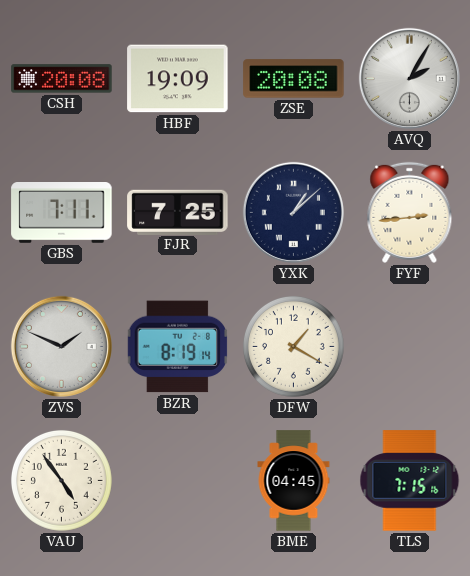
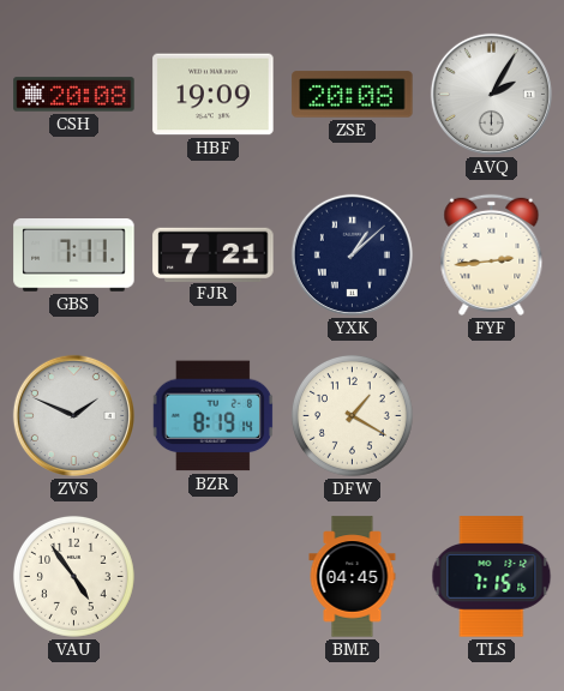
FJR: 7:25 -> 7:21 (214, 254)
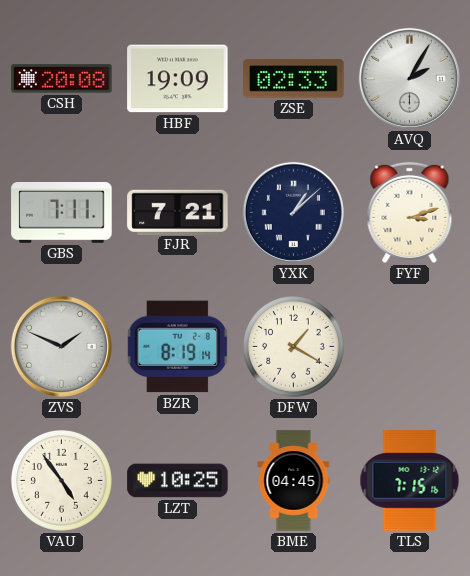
ZSE: 20:08 -> 02:33 (294, 79)
FYF: 2:44 -> 3:12 (410, 212)
LZT: none -> 10:25 (178, 481)
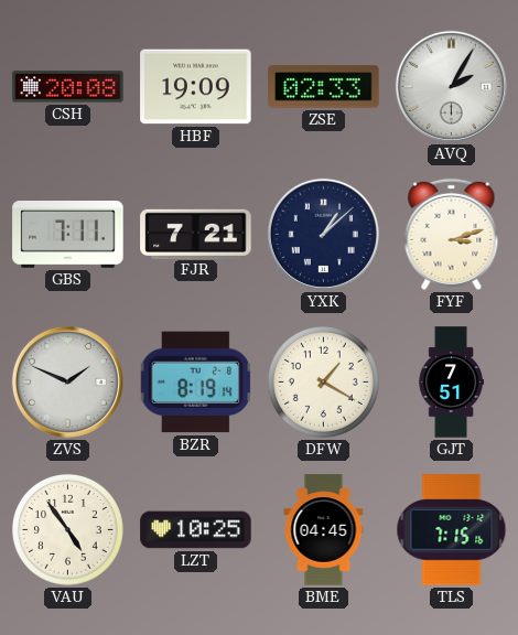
GJT: none -> 7:51 (451, 383)
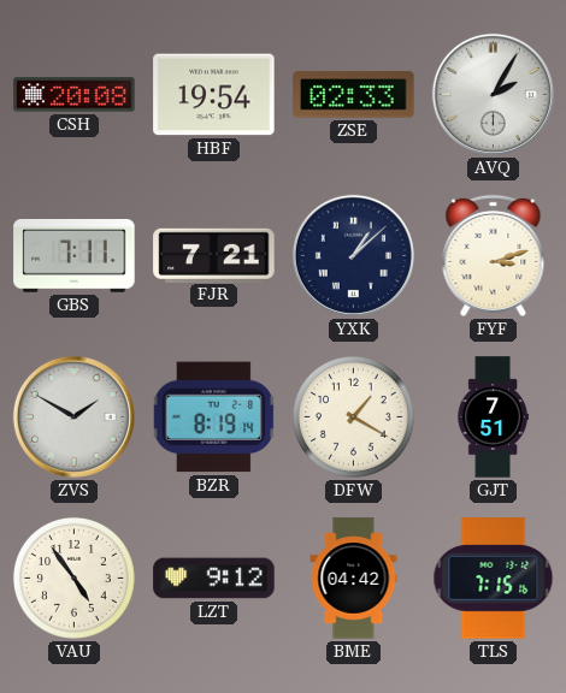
HBF: 19:09 -> 19:54 (214, 95)
ZVS: 1:49 -> 1:50 (73, 416)
LZT: 10:25 -> 9:12 (214, 579)
BME: 04:45 -> 04:42 (354, 579)
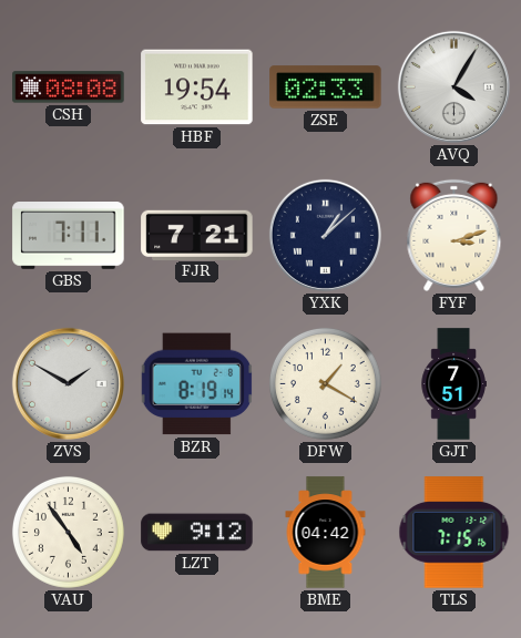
CSH: 20:08 -> 08:08 (69, 88)
AVQ: 2:05 -> 4:05 (453, 86)
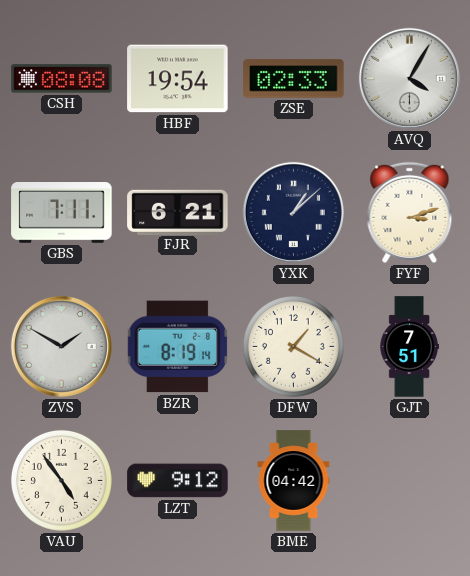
FJR: 7:21 -> 6:21 (178, 212)
TLS: 7:15 -> none (454, 533)
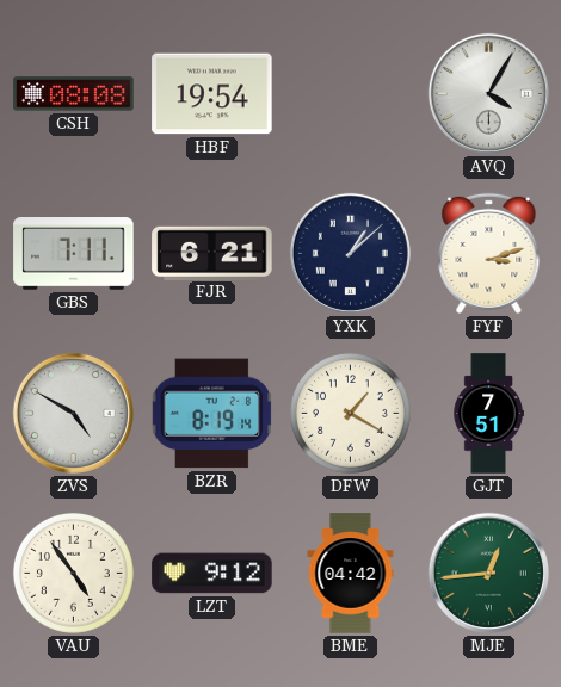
ZSE: 02:33 -> none (294, 79)
ZVS: 1:50 -> 4:50 (73, 413)
MJE: none -> 12:44 (488, 572)
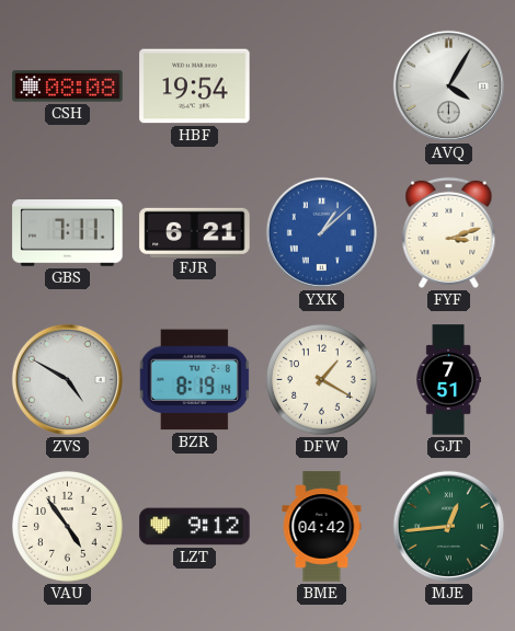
YXK dial: navy -> blue (321, 232)
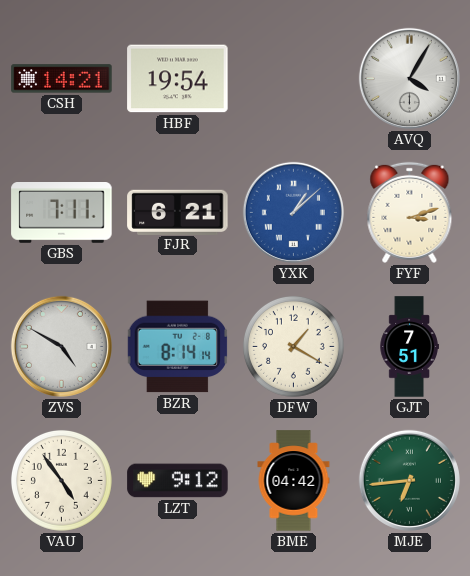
CSH: 08:08 -> 14:21 (62, 79)
BZR: 8:19 -> 8:14 (178, 347)
MJE: 12:44 -> 6:44 (409, 480)
